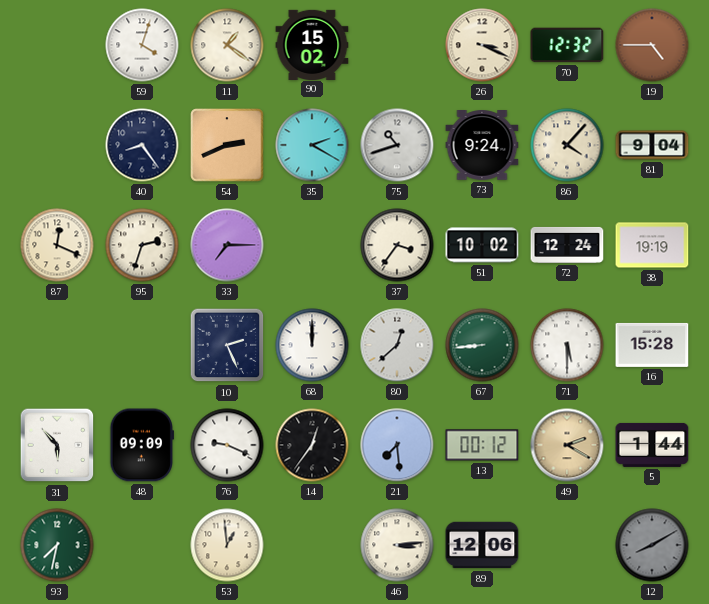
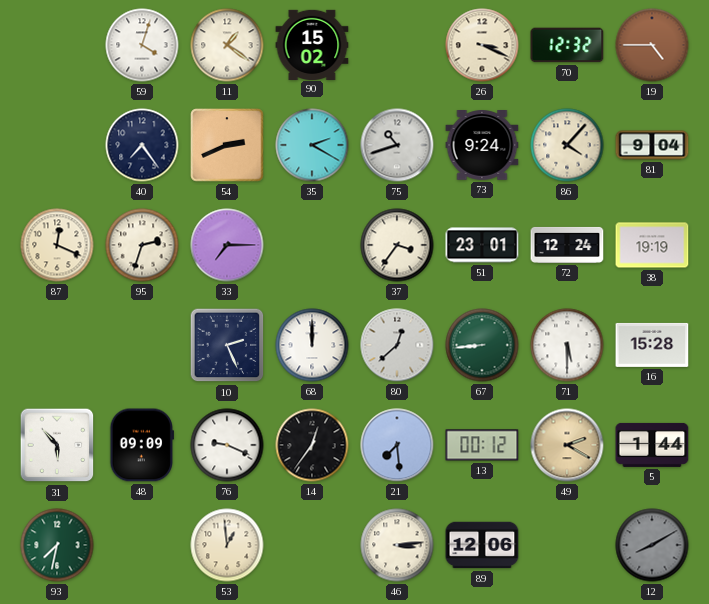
40: 8:24 -> 7:24 (142, 145)
51: 10:02 -> 23:01 (482, 245)
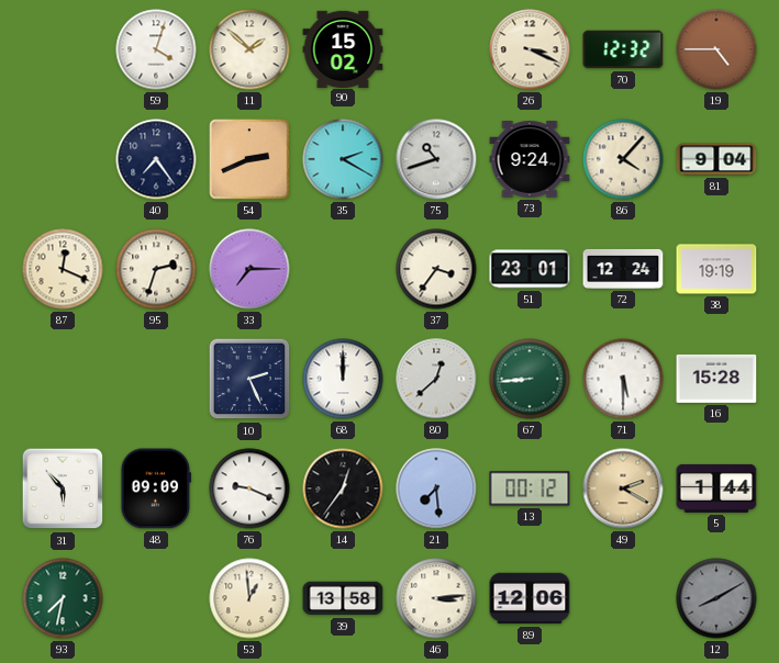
11: 1:21 -> 1:52 (249, 49)
39: none -> 13:58 (343, 598)
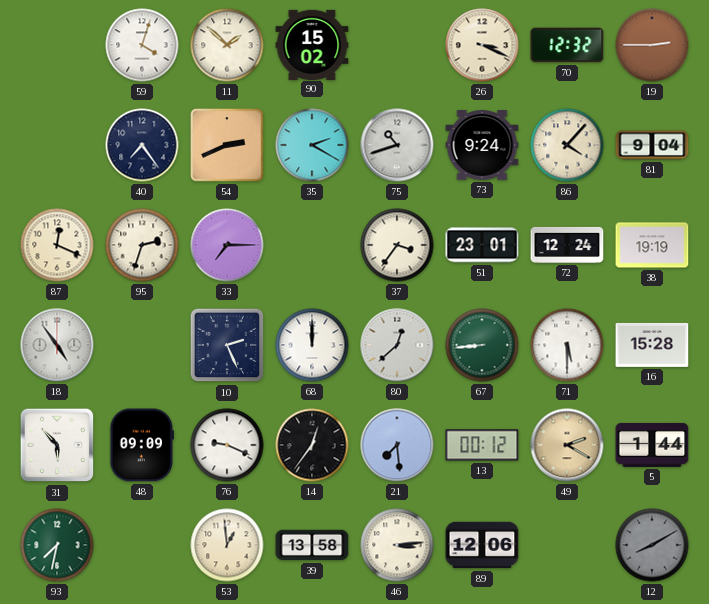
19: 4:45 -> 2:45 (652, 45)
18: none -> 4:54 (57, 345)
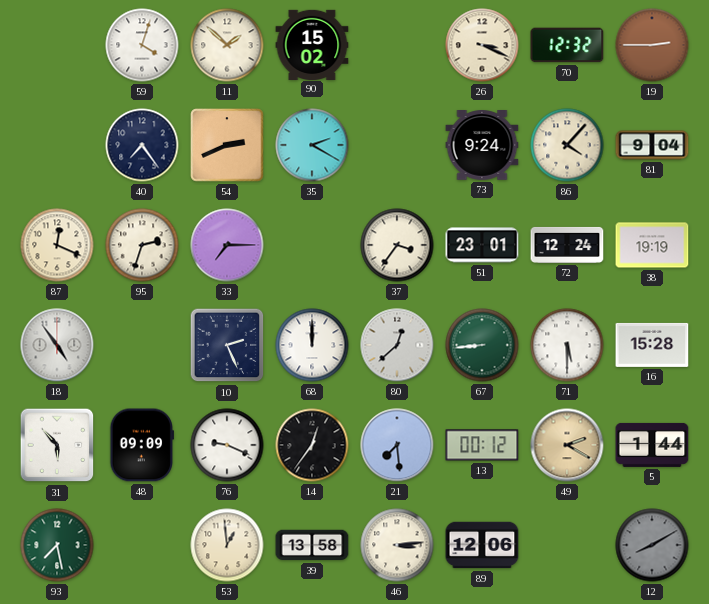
75: 10:42 -> none (397, 145)
93: 7:32 -> 7:28 (57, 545)
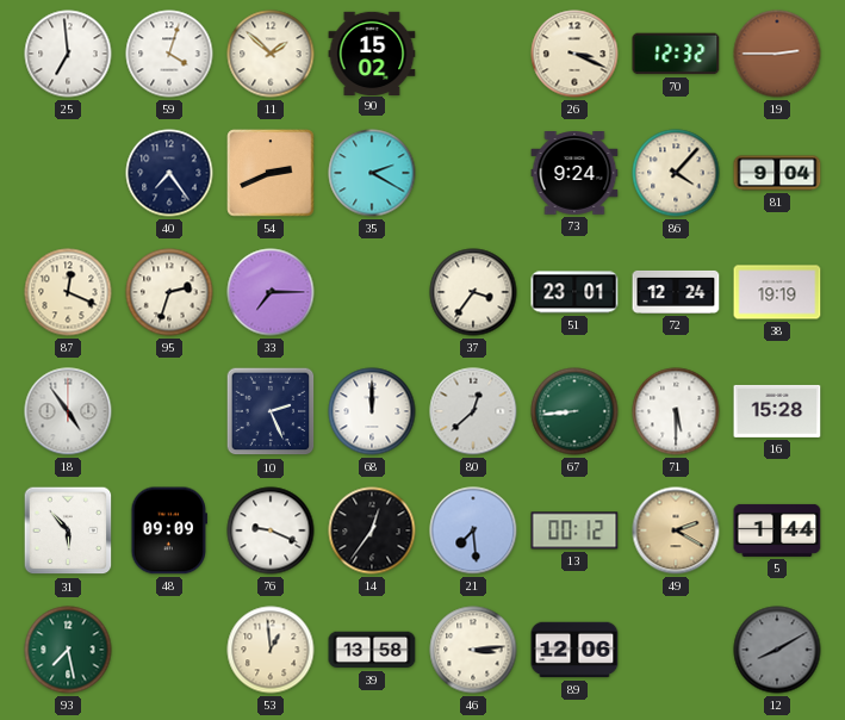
25: none -> 6:59 (68, 54)
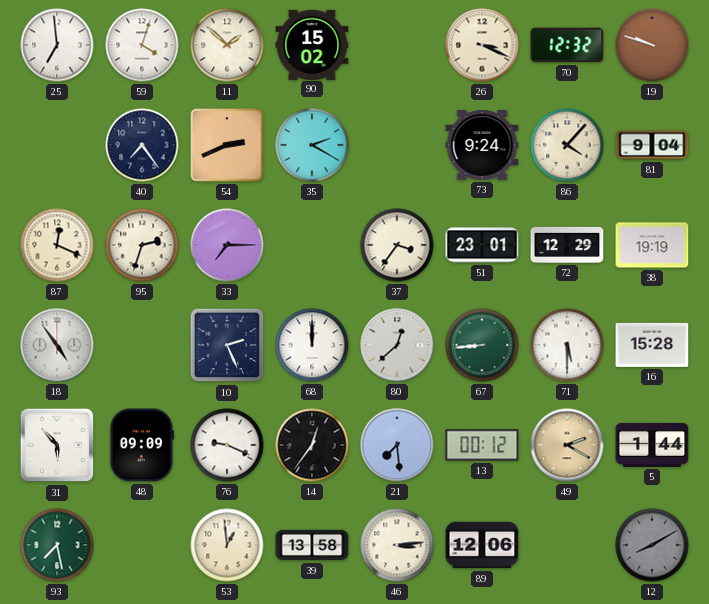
19: 2:45 -> 9:48 (652, 45)
72: 12:24 -> 12:29 (567, 245)
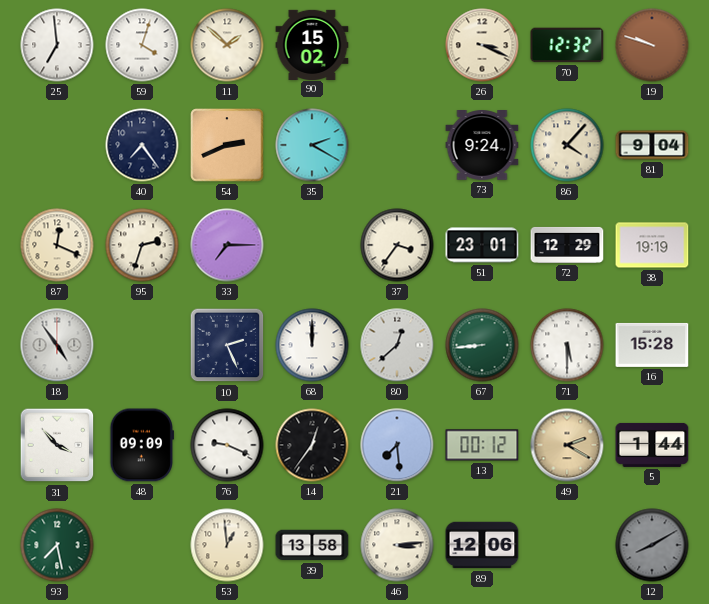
31: 5:53 -> 3:53 (57, 445)
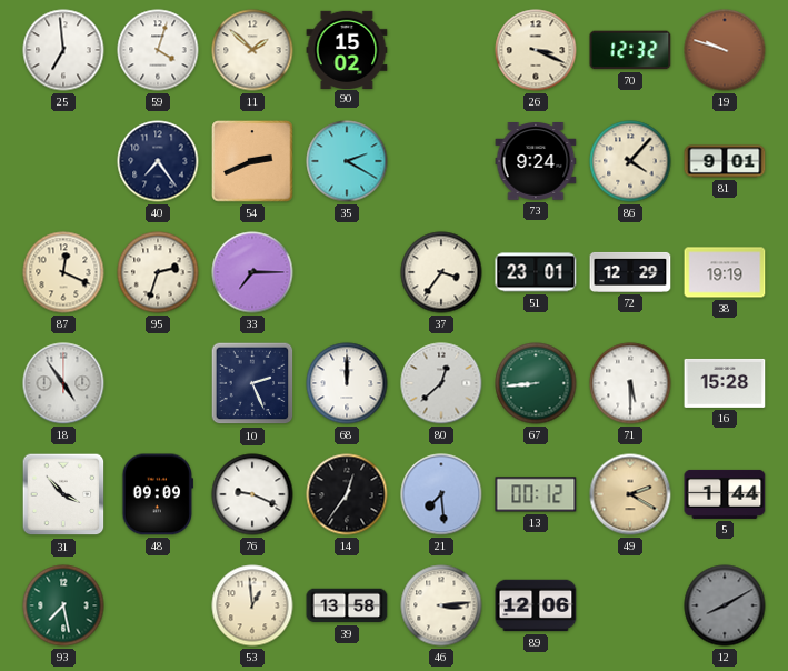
81: 9:04 -> 9:01 (725, 161)
